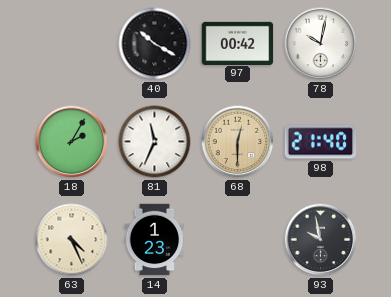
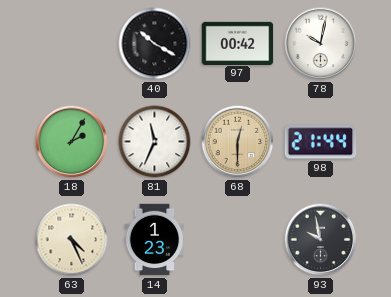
98: 21:40 -> 21:44 (321, 142)
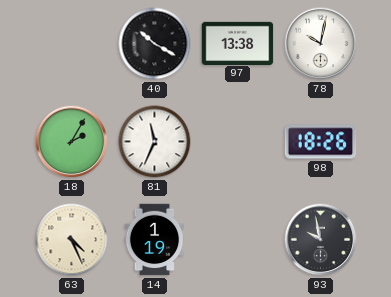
97: 00:42 -> 13:38 (238, 43)
68: 12:30 -> none (238, 142)
98: 21:44 -> 18:26 (321, 142)
14: 1:23 -> 1:19 (155, 240)
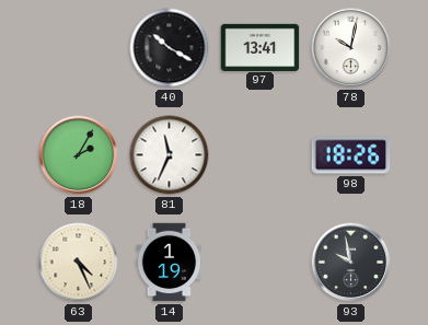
97: 13:38 -> 13:41 (261, 47)
